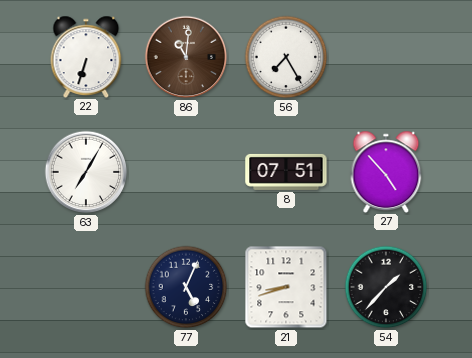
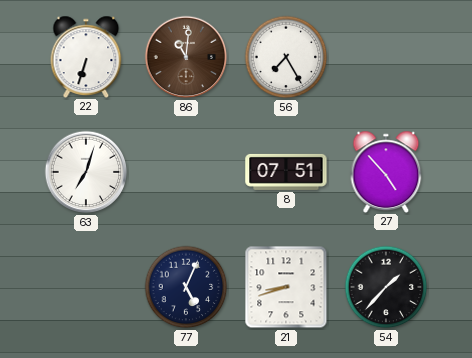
63: 7:05 -> 7:03 (86, 172)
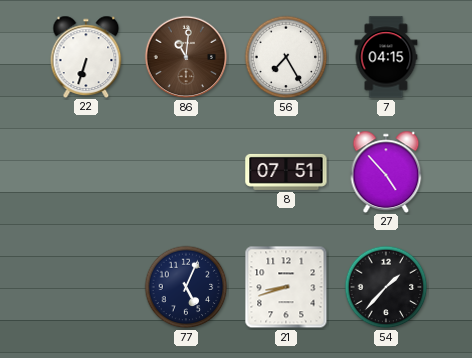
7: none -> 04:15 (386, 57)
63: 7:03 -> none (86, 172)
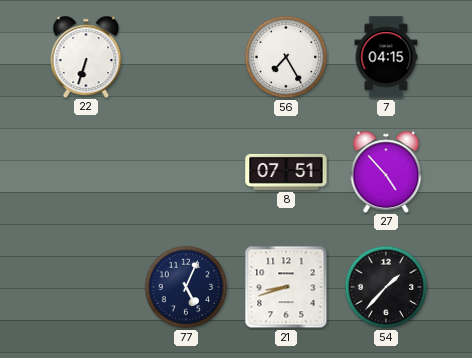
86: 11:01 -> none (186, 57)
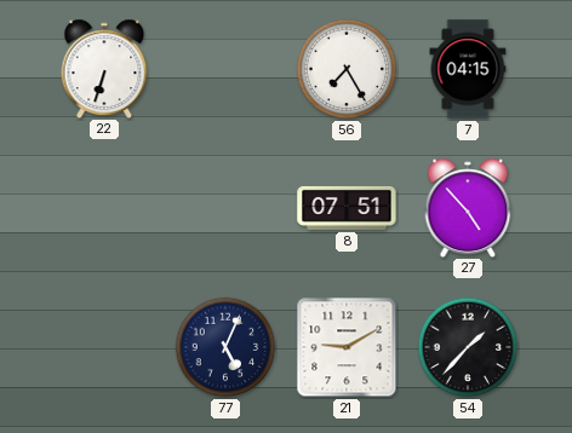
21: 8:42 -> 9:10 (347, 347)
